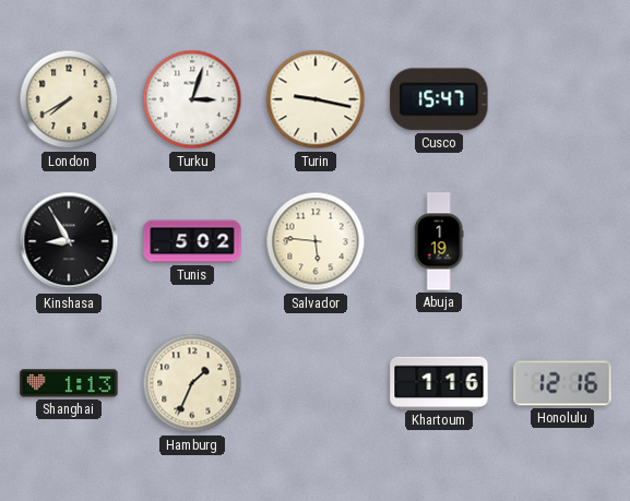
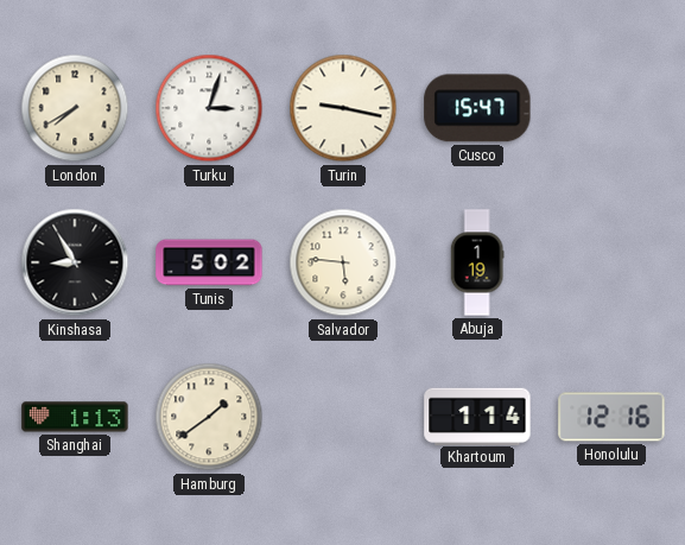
Hamburg: 1:34 -> 1:39 (209, 417)
Khartoum: 1:16 -> 1:14 (477, 416)
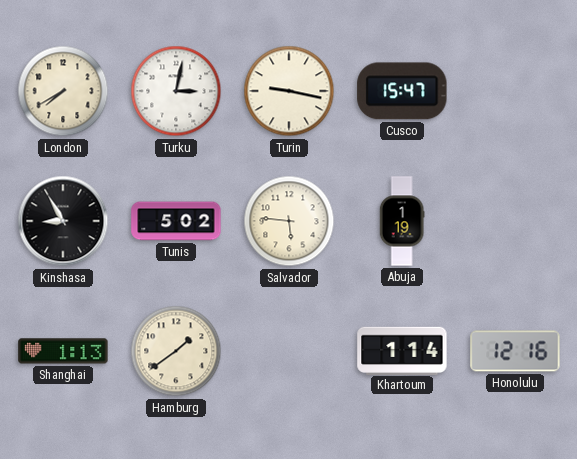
Turku: 3:03 -> 3:02 (176, 91)
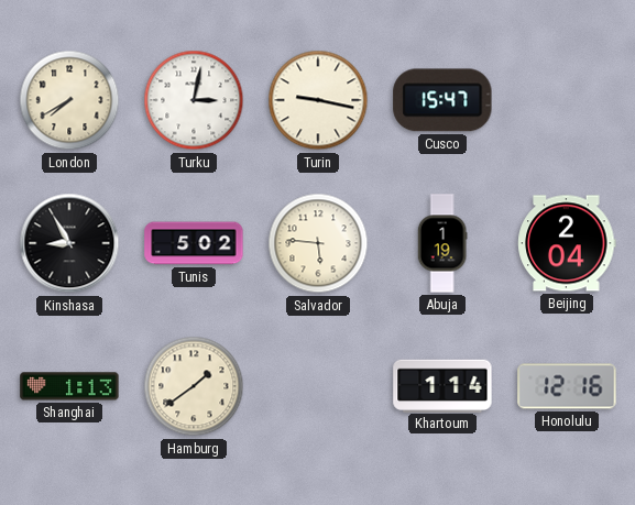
Beijing: none -> 2:04 (567, 243)
